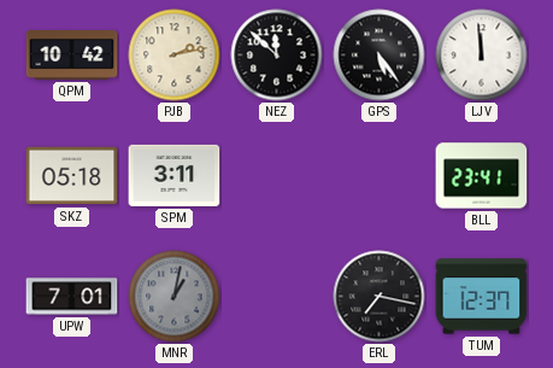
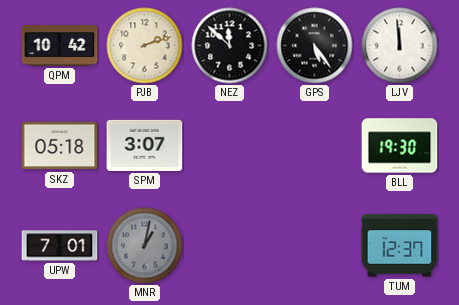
PJB: 2:13 -> 2:12 (145, 46)
SPM: 3:11 -> 3:07 (145, 145)
BLL: 23:41 -> 19:30 (400, 146)
ERL: 7:17 -> none (380, 297)
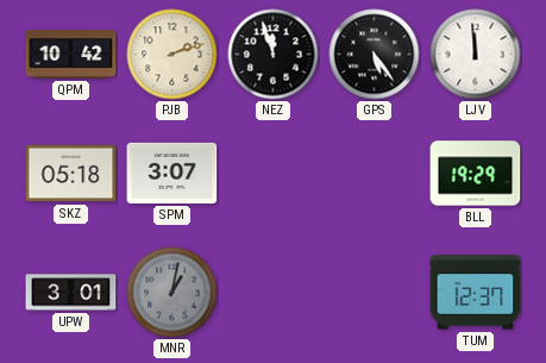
NEZ: 11:52 -> 11:57 (274, 55)
BLL: 19:30 -> 19:29 (476, 174)
UPW: 7:01 -> 3:01 (71, 293)
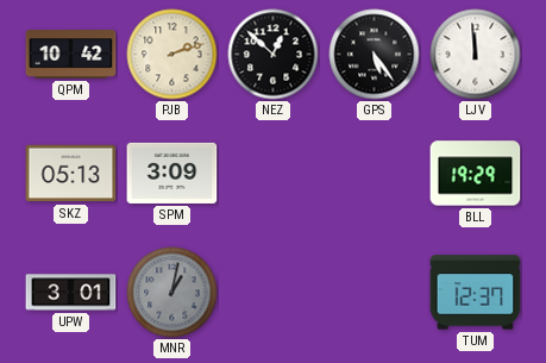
NEZ: 11:57 -> 12:52 (274, 55)
SKZ: 05:18 -> 05:13 (71, 174)
SPM: 3:07 -> 3:09 (172, 173)
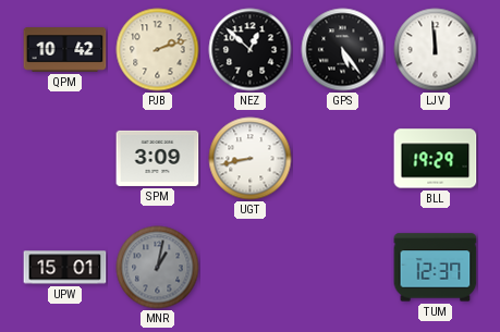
SKZ: 05:13 -> none (71, 174)
UGT: none -> 8:43 (251, 159)
UPW: 3:01 -> 15:01 (65, 268)
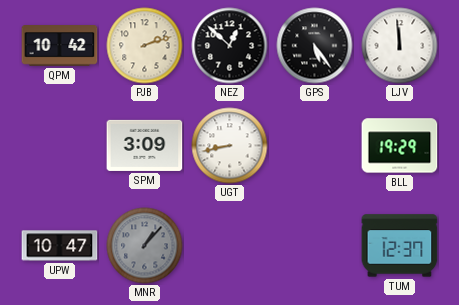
UPW: 15:01 -> 10:47 (60, 246)
MNR: 1:02 -> 1:07 (145, 246)
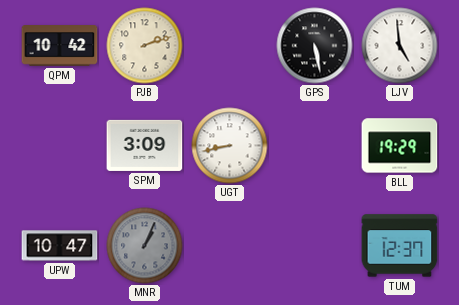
NEZ: 12:52 -> none (230, 46)
GPS: 5:24 -> 5:28 (315, 46)
LJV: 11:59 -> 4:59 (400, 46)
MNR: 1:07 -> 1:04 (145, 246)
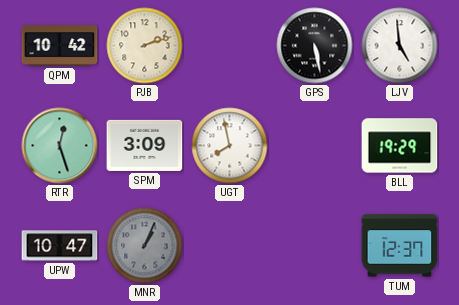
RTR: none -> 12:27 (60, 146)
UGT: 8:43 -> 7:58 (230, 146)
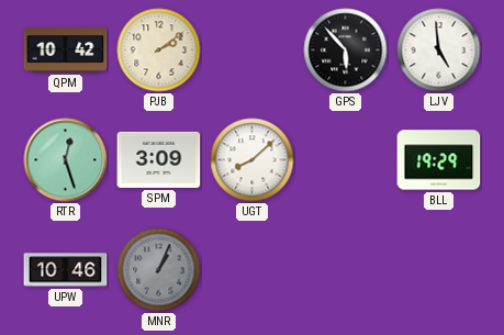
PJB: 2:12 -> 2:09 (159, 51)
GPS: 5:28 -> 5:53 (346, 51)
UGT: 7:58 -> 8:08 (253, 160)
UPW: 10:47 -> 10:46 (66, 270)
TUM: 12:37 -> none (400, 246)
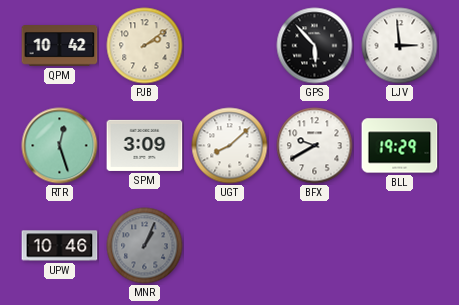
LJV: 4:59 -> 2:59 (400, 46)
BFX: none -> 9:40 (315, 146)
